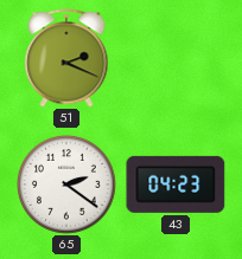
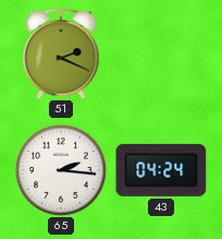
65: 2:21 -> 2:16 (61, 170)
43: 04:23 -> 04:24 (161, 170)
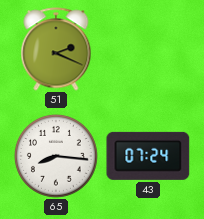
65: 2:16 -> 8:16 (56, 156)
43: 04:24 -> 07:24 (148, 156)
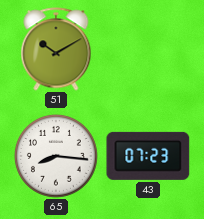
51: 2:19 -> 10:10 (56, 49)
43: 07:24 -> 07:23 (148, 156)
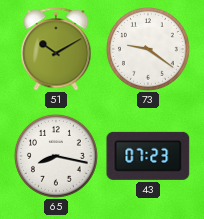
73: none -> 9:21 (148, 49)
65: 8:16 -> 8:17 (56, 156)
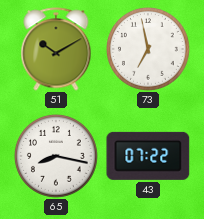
73: 9:21 -> 6:58 (148, 49)
43: 07:23 -> 07:22 (148, 156)
